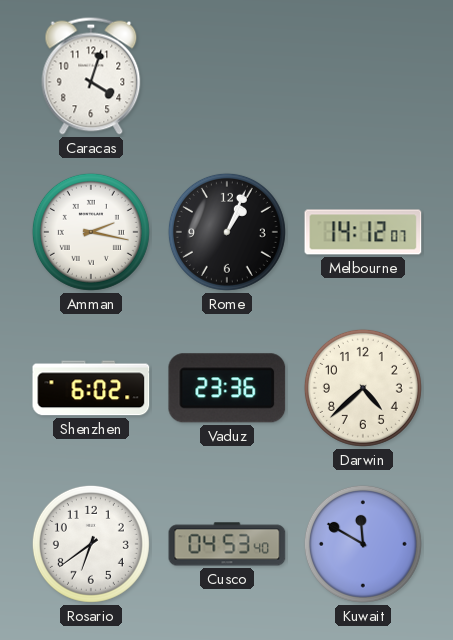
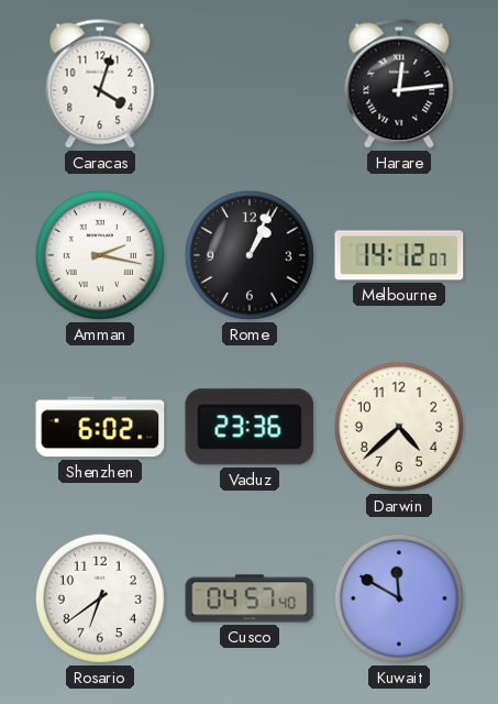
Harare: none -> 12:14 (399, 84)
Cusco: 04:53 -> 04:57 (250, 598)
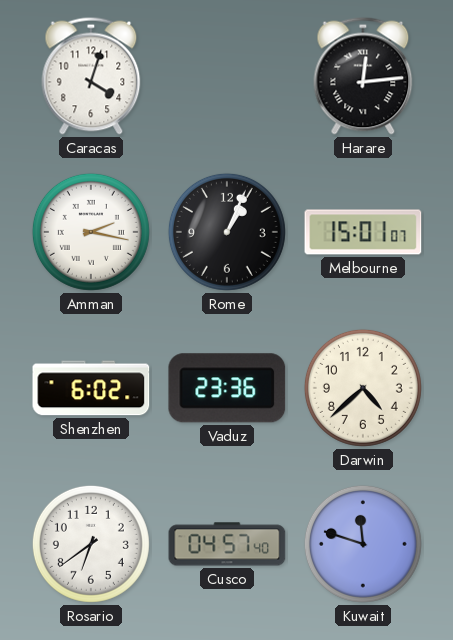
Melbourne: 14:12 -> 15:01 (363, 232)
Kuwait: 11:50 -> 11:48 (363, 544)
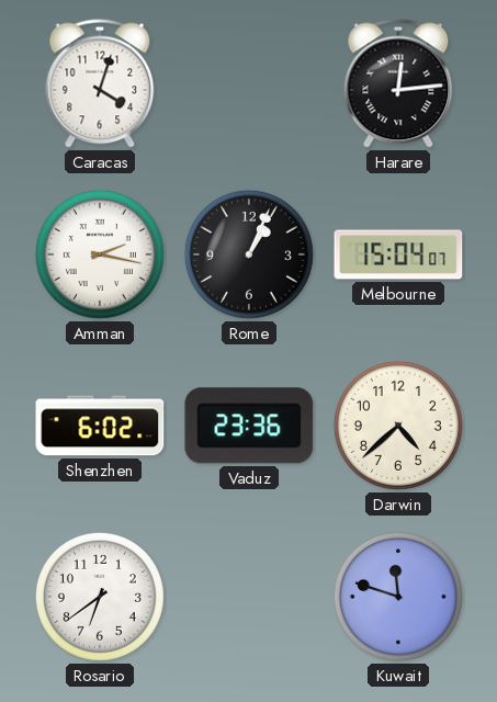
Melbourne: 15:01 -> 15:04 (398, 254)
Cusco: 04:57 -> none (227, 544)
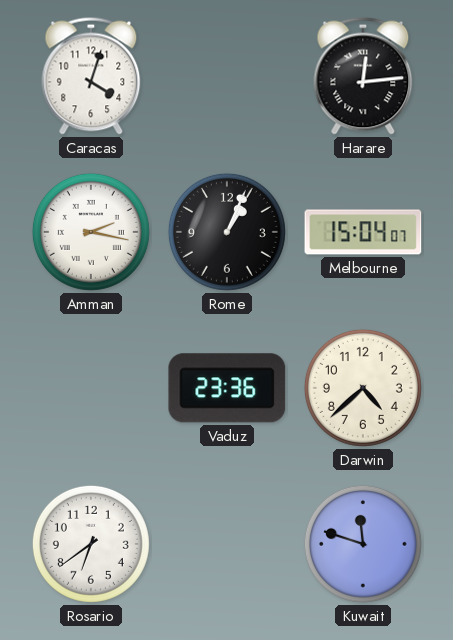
Shenzhen: 6:02 -> none (100, 426)
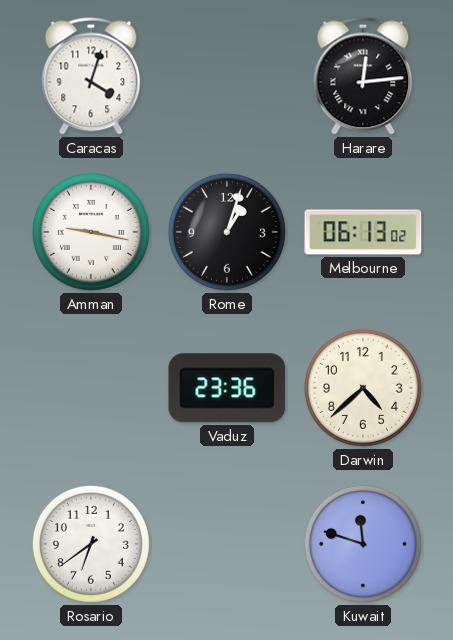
Amman: 2:17 -> 9:17 (91, 232)
Rome: 1:04 -> 1:03 (227, 232)
Melbourne: 15:04 -> 06:13 (363, 232)
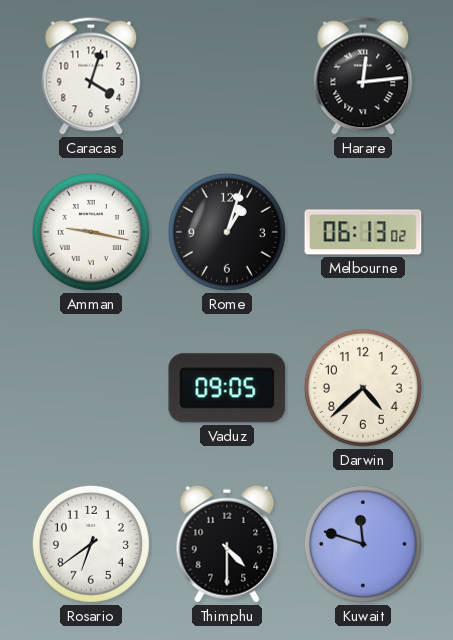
Vaduz: 23:36 -> 09:05 (227, 388)
Thimphu: none -> 4:30 (227, 544)
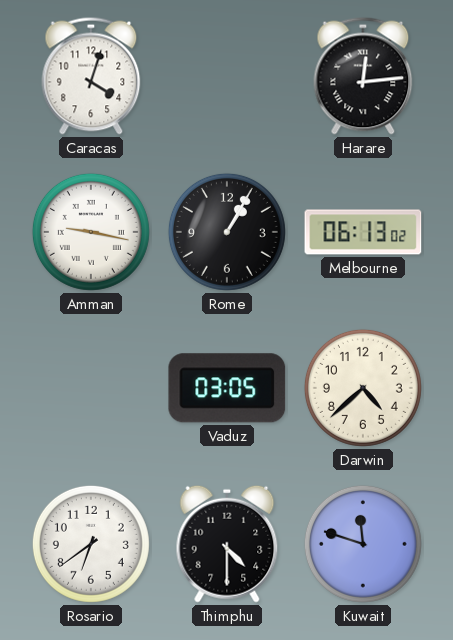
Rome: 1:03 -> 1:05 (227, 232)
Vaduz: 09:05 -> 03:05 (227, 388)
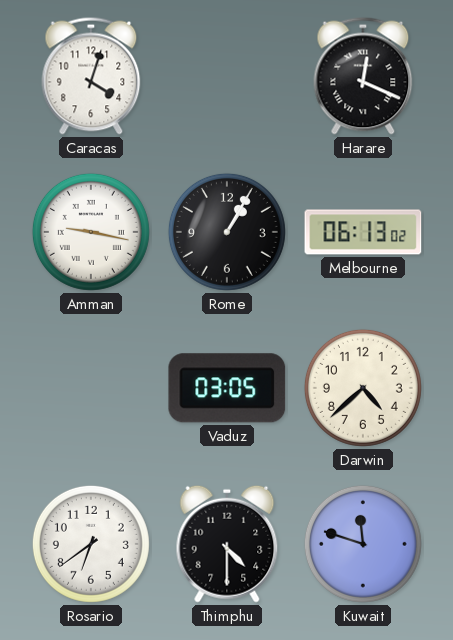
Harare: 12:14 -> 12:19 (363, 76)
